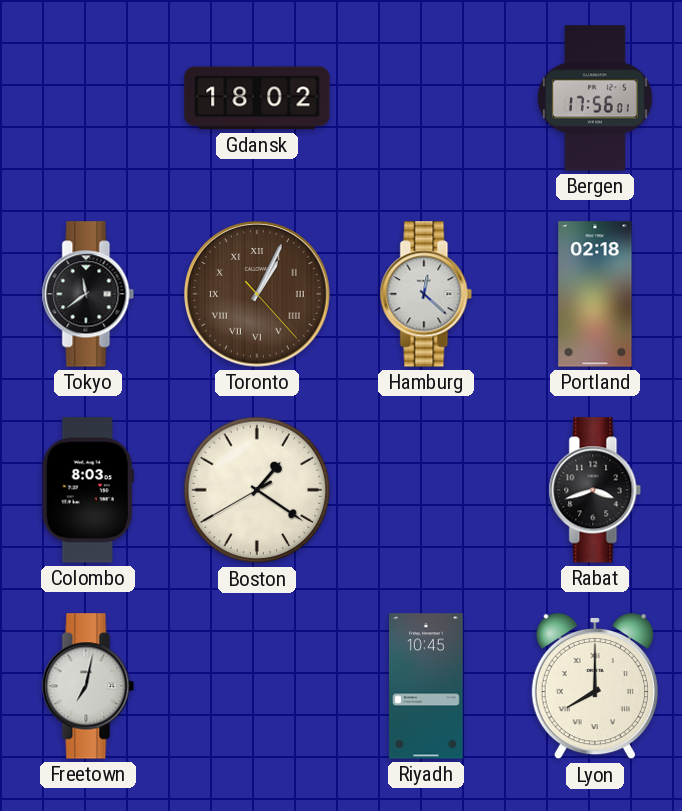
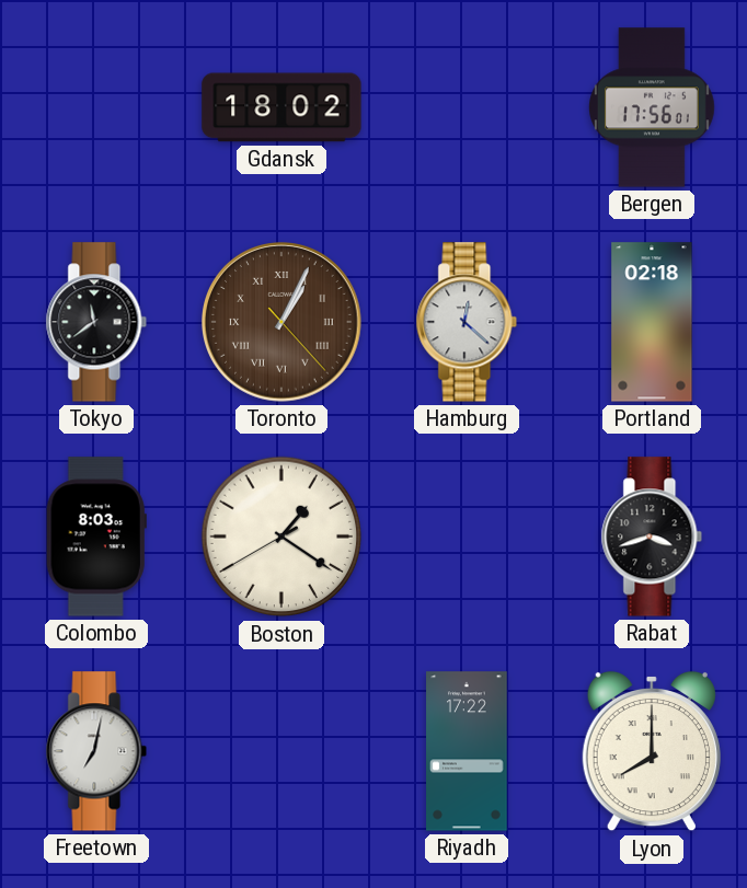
Riyadh: 10:45 -> 17:22 (467, 751)
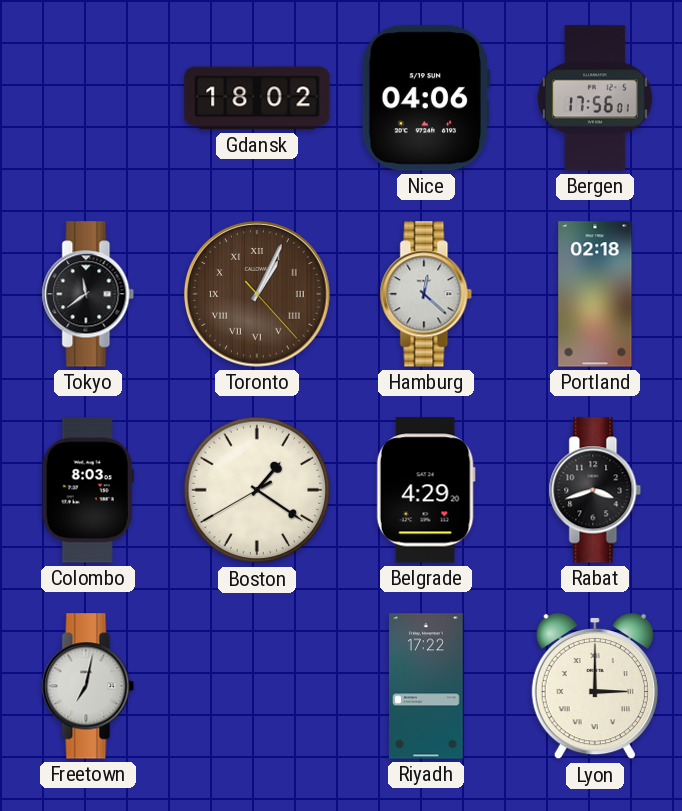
Nice: none -> 04:06 (426, 98)
Belgrade: none -> 4:29 (426, 490)
Lyon: 8:00 -> 3:00 (595, 686)
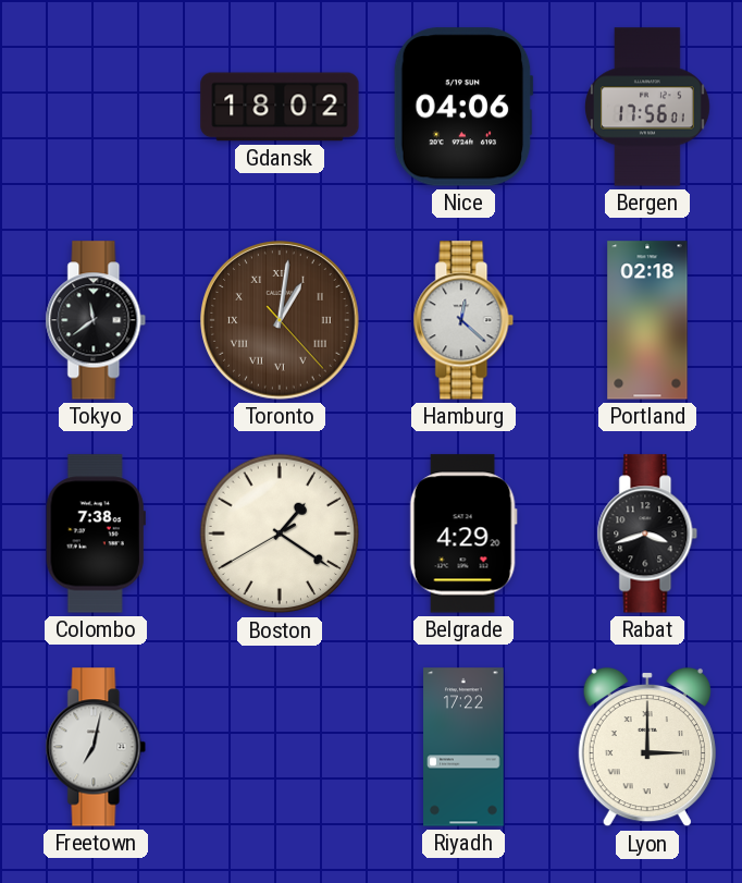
Toronto: 1:04 -> 1:01 (281, 321)
Colombo: 8:03 -> 7:38 (96, 534)
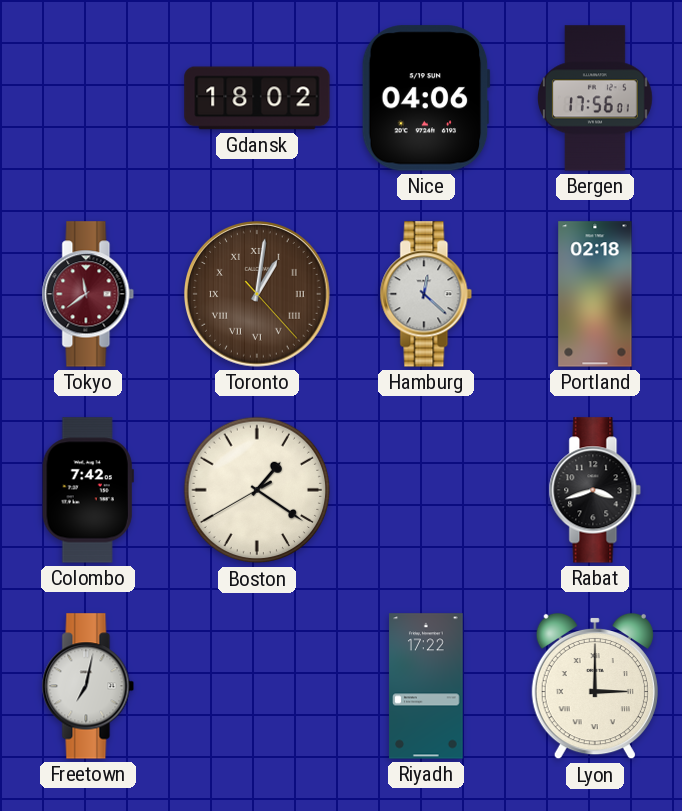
Tokyo dial: black -> burgundy (88, 294)
Colombo: 7:38 -> 7:42 (88, 490)
Belgrade: 4:29 -> none (463, 534)
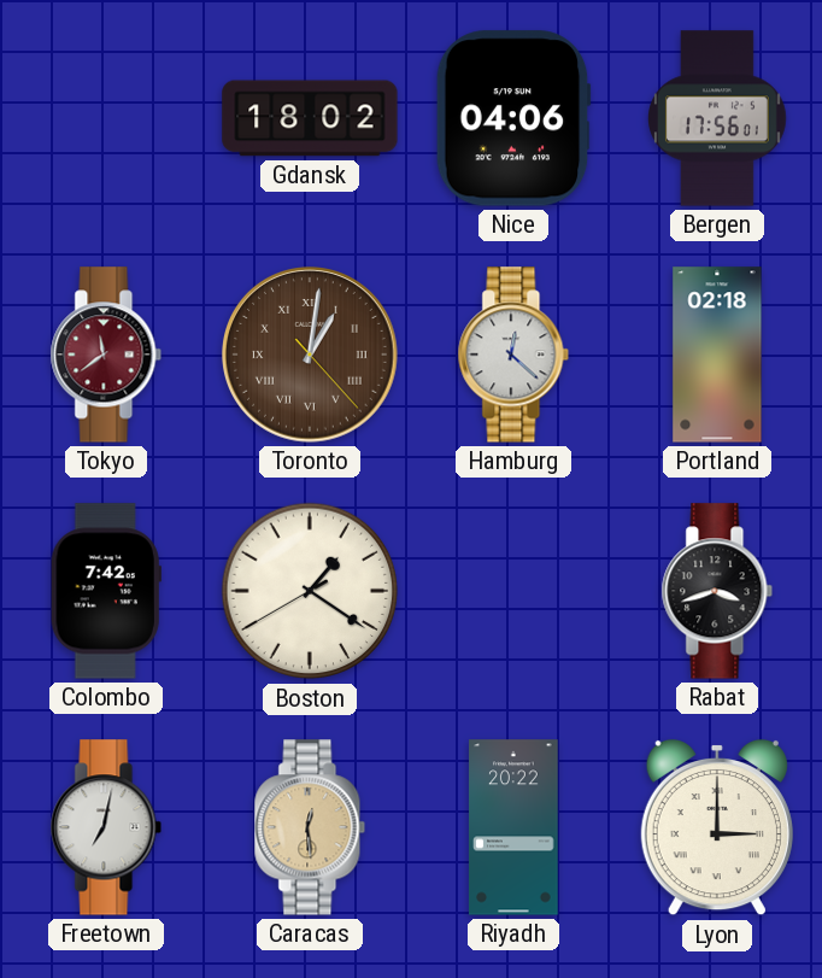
Caracas: none -> 12:29 (310, 827)
Riyadh: 17:22 -> 20:22 (513, 827)
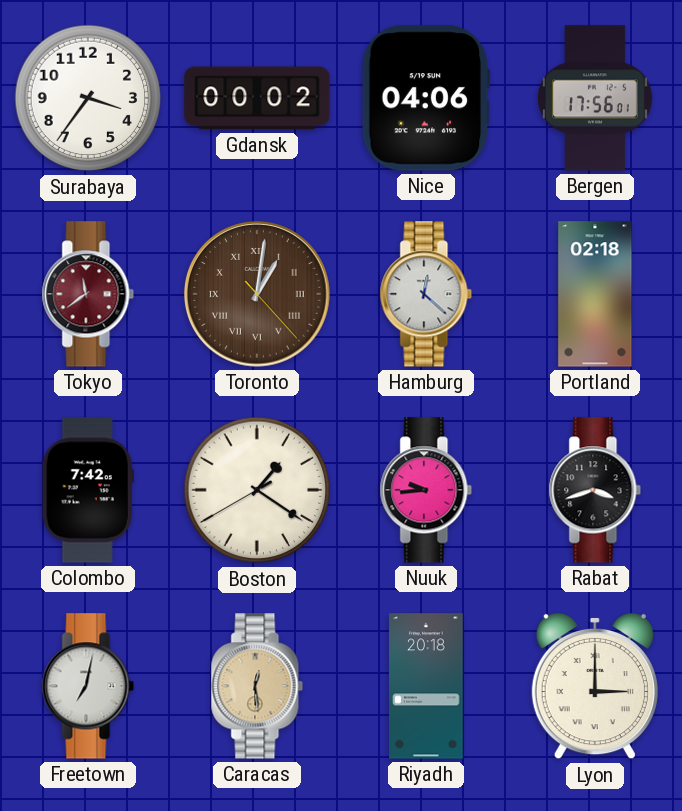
Surabaya: none -> 3:36 (88, 98)
Gdansk: 18:02 -> 00:02 (257, 98)
Nuuk: none -> 9:44 (426, 490)
Riyadh: 20:22 -> 20:18 (426, 686)
